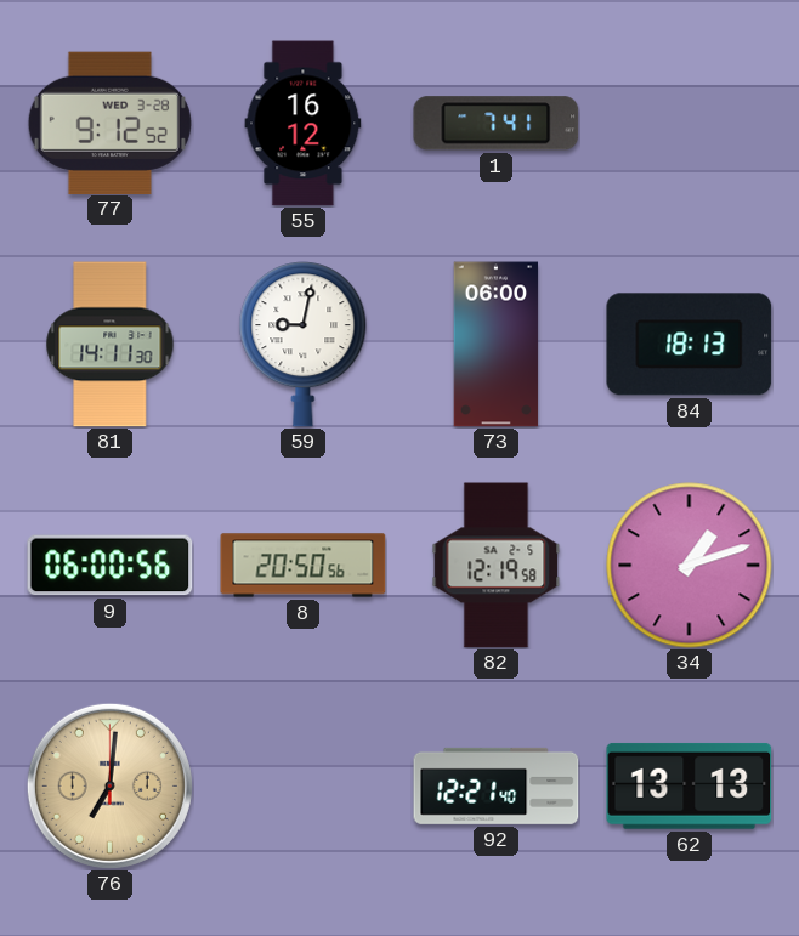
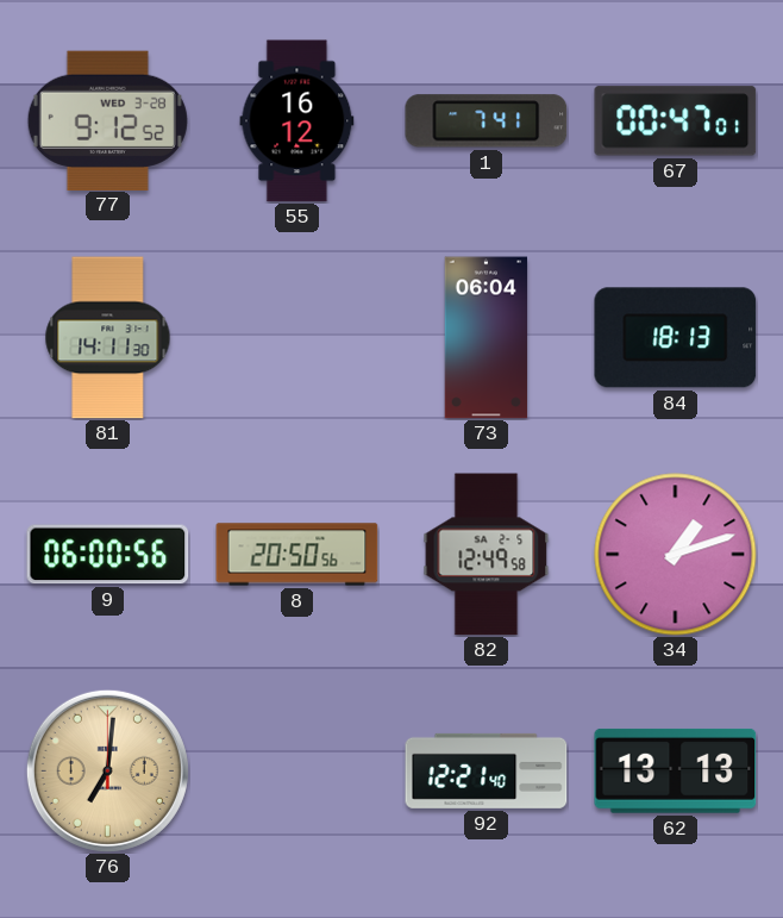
67: none -> 00:47 (676, 121)
59: 9:02 -> none (304, 345)
73: 06:00 -> 06:04 (487, 338)
82: 12:19 -> 12:49 (487, 555)
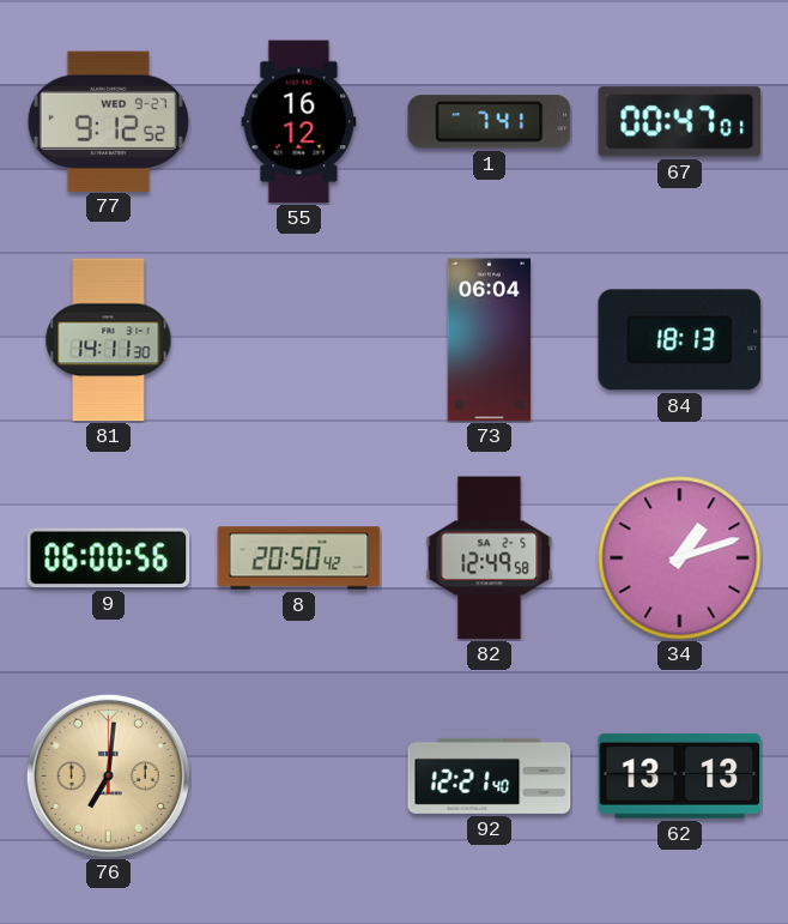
77 date: WED 3-28 -> WED 9-27 (108, 121)
8: 20:50:56 -> 20:50:42 (299, 558)
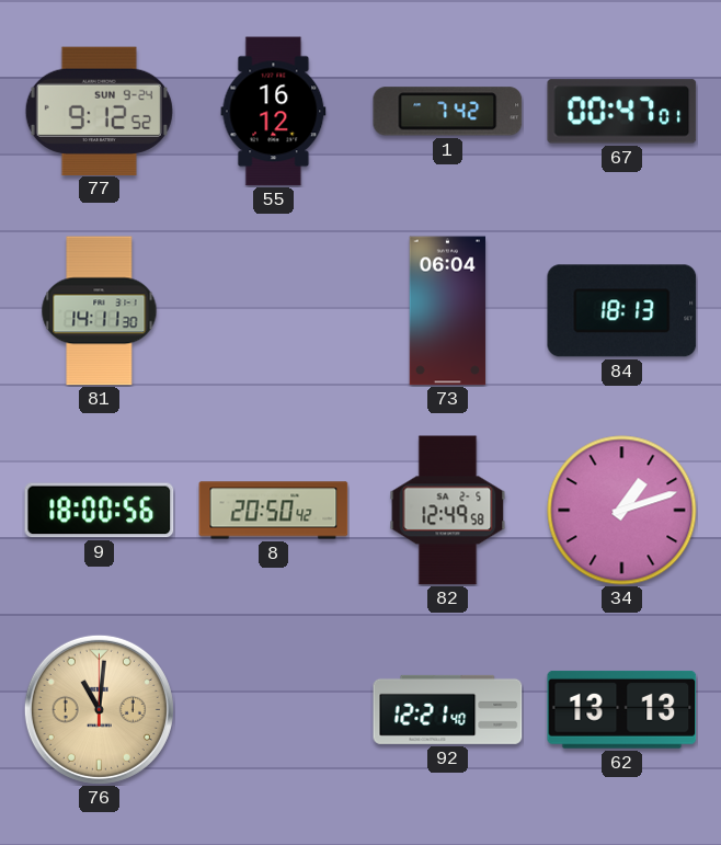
77 date: WED 9-27 -> SUN 9-24 (99, 111)
1: 7:41 -> 7:42 (448, 112)
9: 06:00 -> 18:00 (100, 511)
76: 7:01 -> 11:01 (99, 709)
